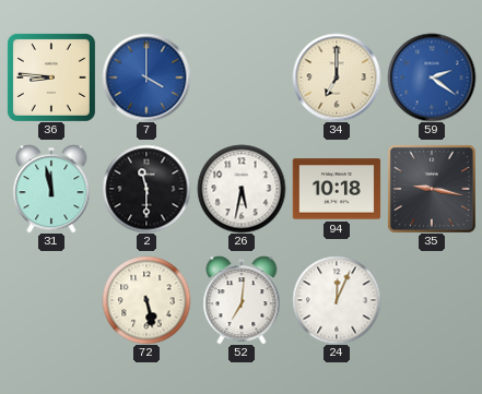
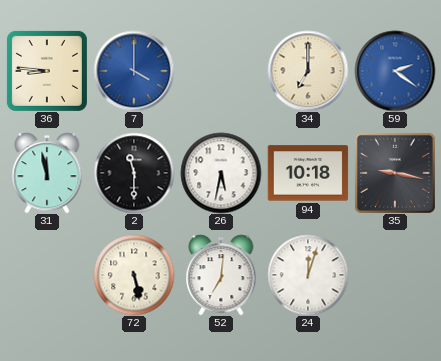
24: 12:04 -> 12:03 (308, 275)
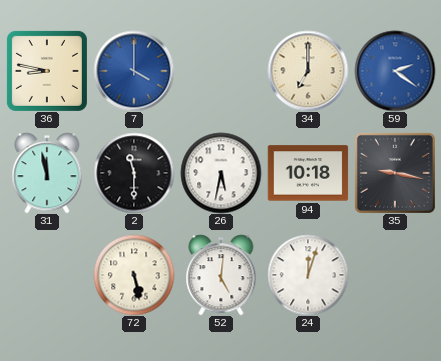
36: 8:46 -> 8:47 (47, 71)
52: 7:01 -> 5:01 (221, 275)
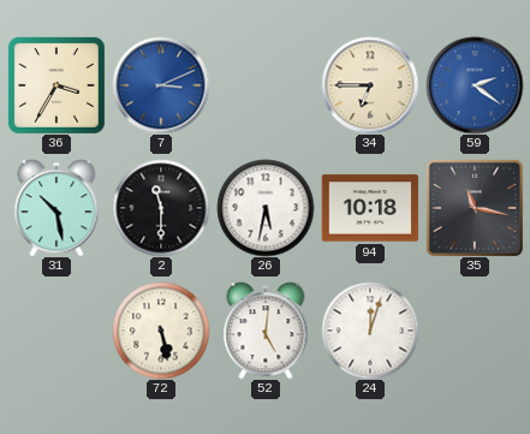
36: 8:47 -> 3:35 (56, 85)
7: 4:00 -> 3:11 (161, 85)
34: 7:00 -> 6:45 (370, 85)
31: 11:58 -> 10:28 (56, 208)
35: 9:17 -> 11:17 (475, 208)
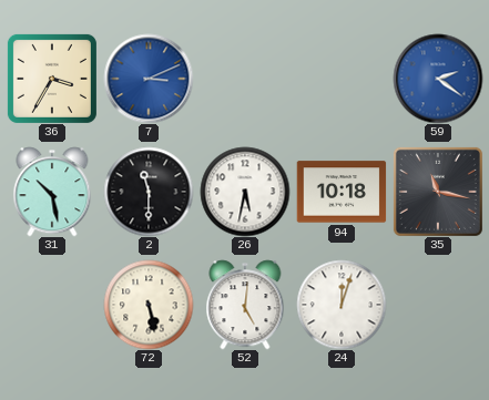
34: 6:45 -> none (370, 85)
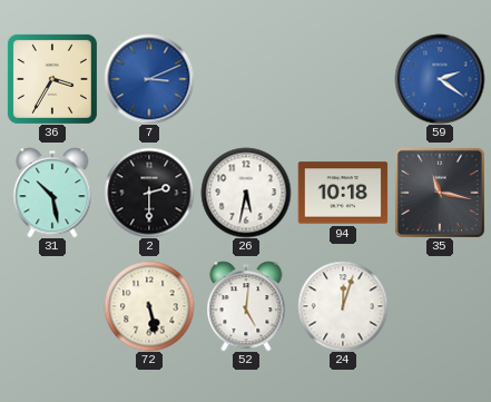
2: 11:30 -> 2:30 (149, 193)
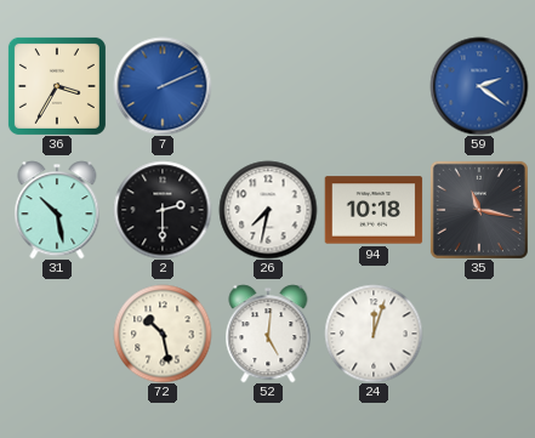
7: 3:11 -> 2:11 (163, 86)
26: 5:32 -> 7:32 (268, 210)
72: 5:28 -> 10:28 (163, 334)
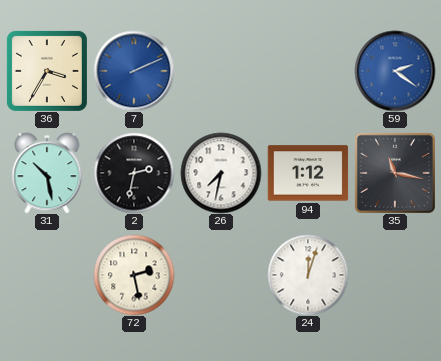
2: 2:30 -> 2:32 (134, 173)
94: 10:18 -> 1:12 (308, 173)
72: 10:28 -> 2:28 (134, 275)
52: 5:01 -> none (268, 334)
